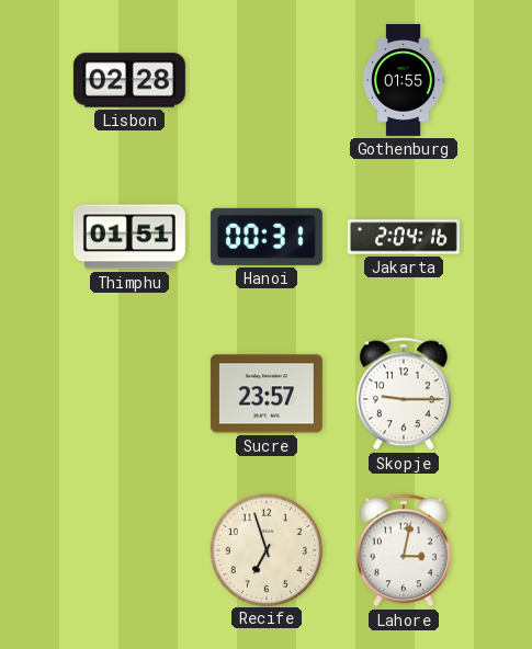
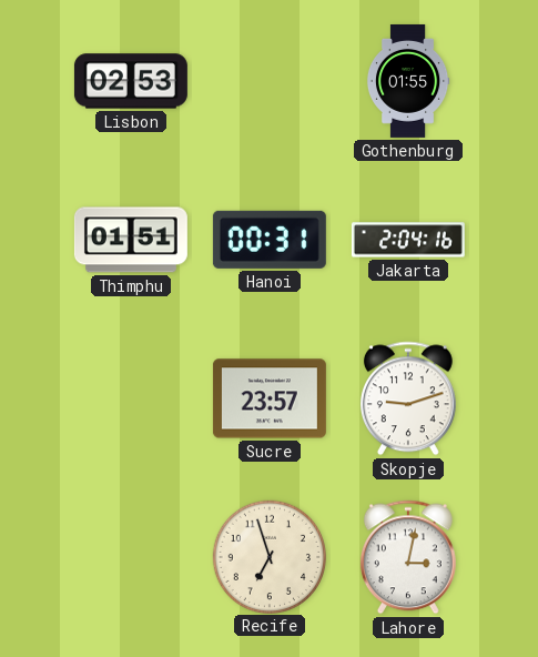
Lisbon: 02:28 -> 02:53 (131, 81)
Skopje: 9:15 -> 9:12 (408, 398)
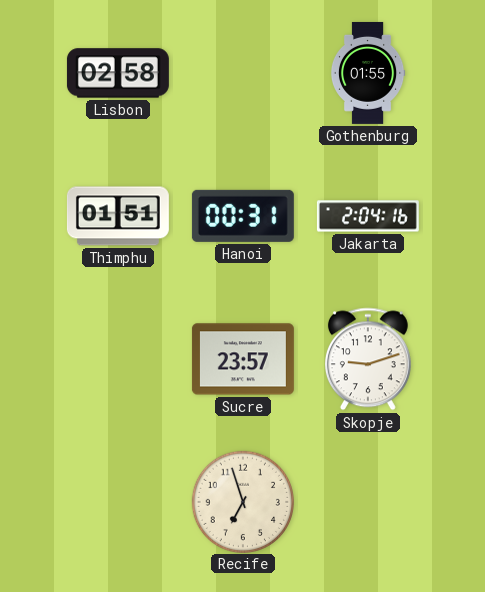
Lisbon: 02:53 -> 02:58 (118, 73)
Lahore: 3:02 -> none (408, 557)
